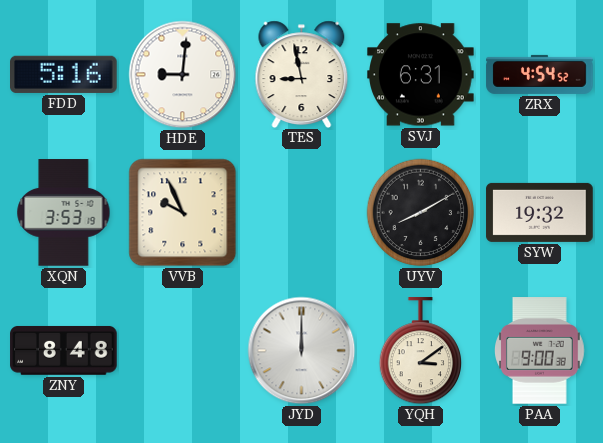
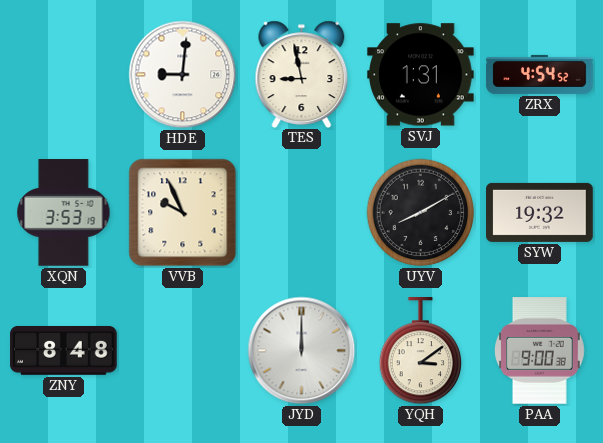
FDD: 5:16 -> none (64, 74)
SVJ: 6:31 -> 1:31 (421, 75)
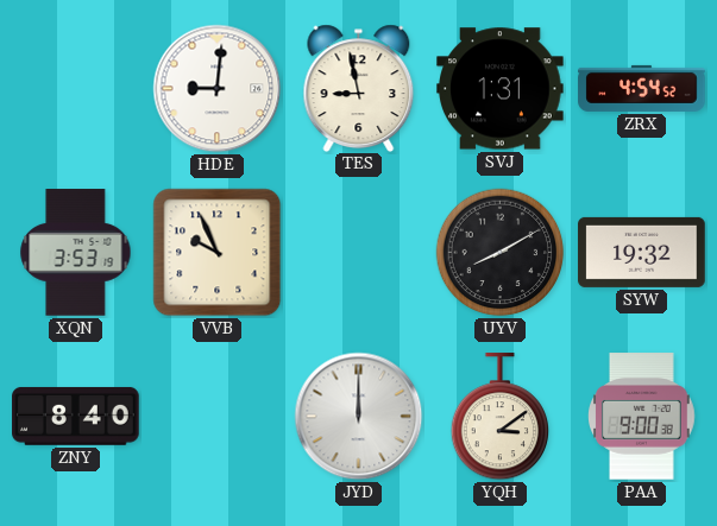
ZNY: 8:48 -> 8:40 (76, 417)
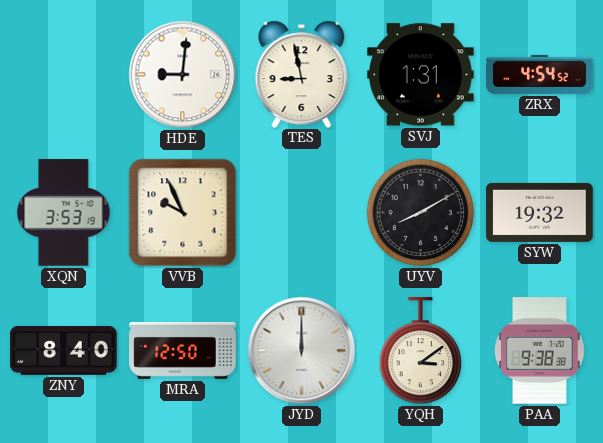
MRA: none -> 12:50 (183, 350)
PAA: 9:00 -> 9:38 (540, 351)
